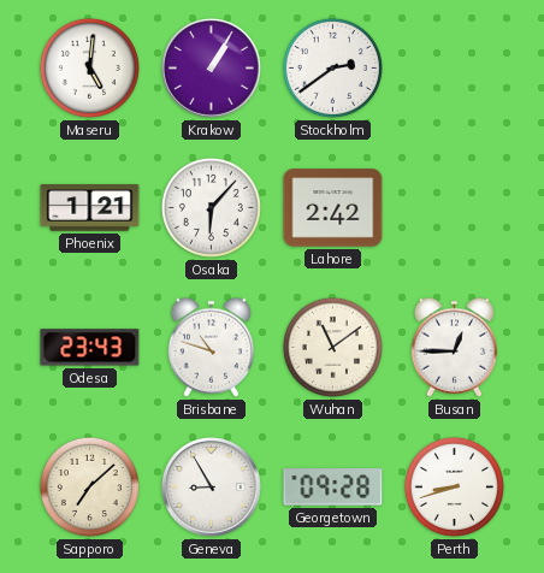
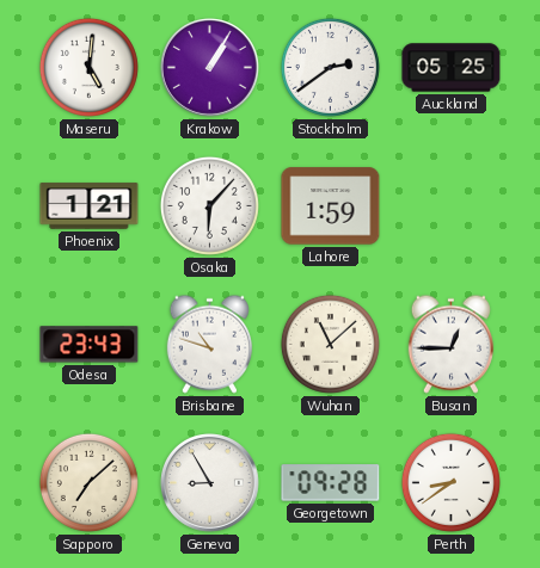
Auckland: none -> 05:25 (452, 68)
Lahore: 2:42 -> 1:59 (331, 206)
Wuhan: 11:09 -> 11:08 (330, 344)
Perth: 8:42 -> 8:39 (450, 482)
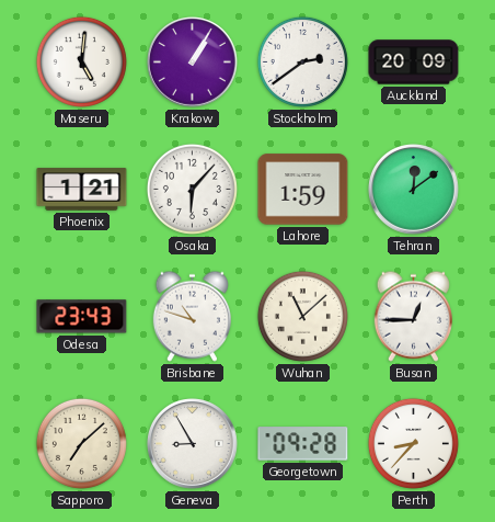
Auckland: 05:25 -> 20:09 (414, 63)
Tehran: none -> 12:09 (414, 190)
Perth: 8:39 -> 8:37 (413, 443)
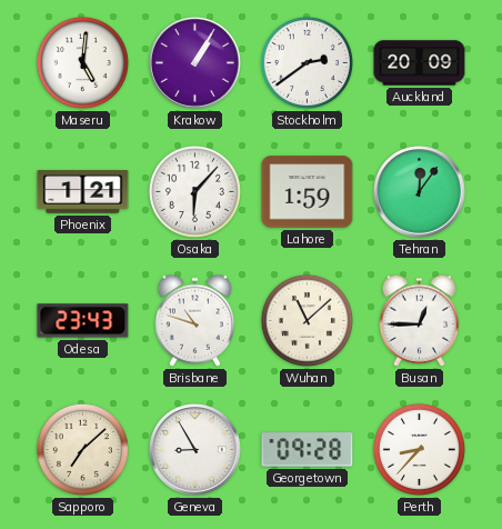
Tehran: 12:09 -> 12:06 (420, 192)
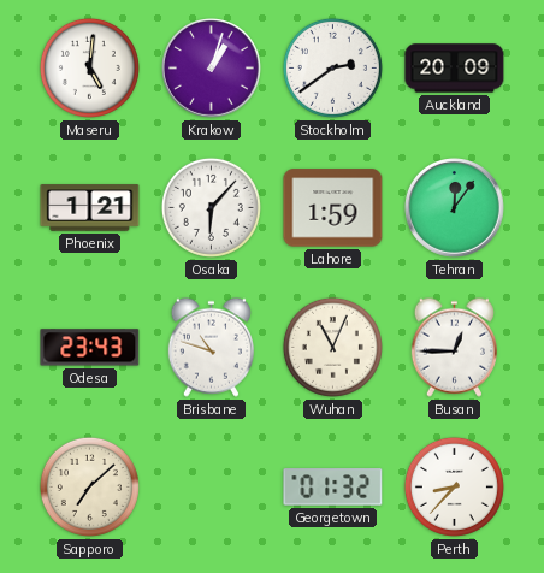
Krakow: 1:05 -> 1:03 (212, 69)
Wuhan: 11:08 -> 11:04 (332, 347)
Geneva: 8:55 -> none (195, 450)
Georgetown: 09:28 -> 01:32 (333, 488)
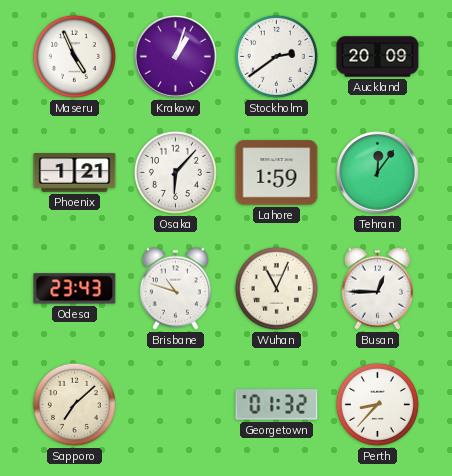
Maseru: 5:01 -> 4:56 (74, 56)
